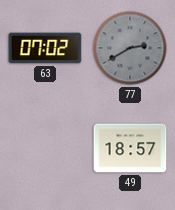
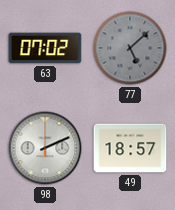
77: 2:40 -> 5:08 (130, 48)
98: none -> 2:11 (45, 148)
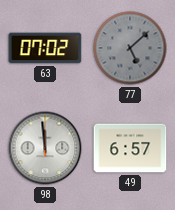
98: 2:11 -> 11:59 (45, 148)
49: 18:57 -> 6:57 (130, 148)
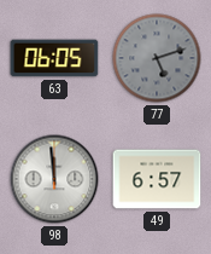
63: 07:02 -> 06:05 (54, 58)
77: 5:08 -> 5:12 (157, 58)
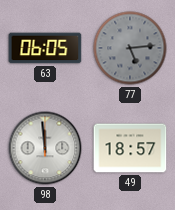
77: 5:12 -> 5:14 (130, 48)
49: 6:57 -> 18:57 (130, 148)
